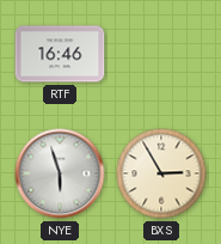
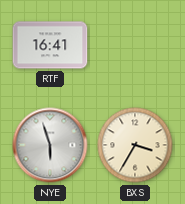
RTF: 16:46 -> 16:41 (50, 45)
BXS: 2:55 -> 3:35 (135, 145)
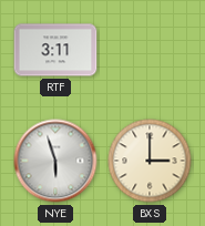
RTF: 16:41 -> 3:11 (55, 50)
BXS: 3:35 -> 3:00 (150, 161)
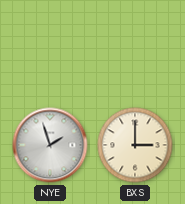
RTF: 3:11 -> none (55, 50)
NYE: 5:57 -> 1:57 (50, 145)
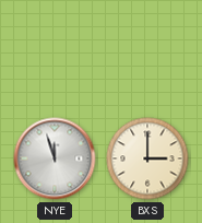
NYE: 1:57 -> 11:57 (55, 159)
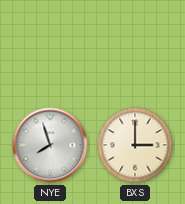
NYE: 11:57 -> 7:57 (50, 145)
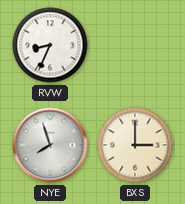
RVW: none -> 8:34 (50, 45)
